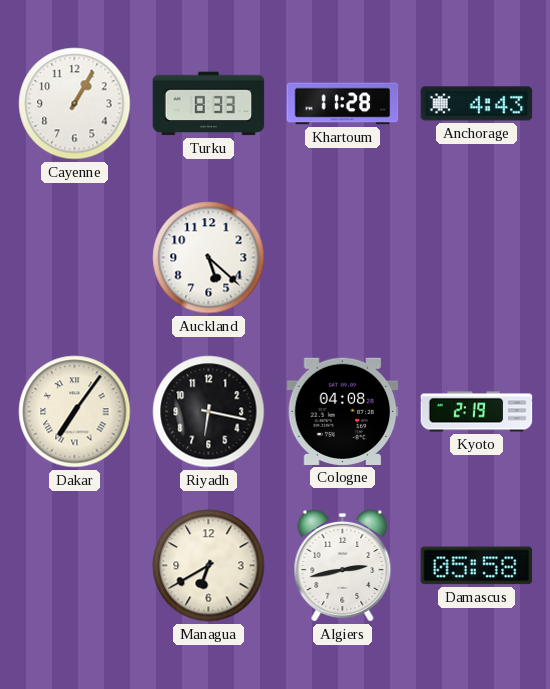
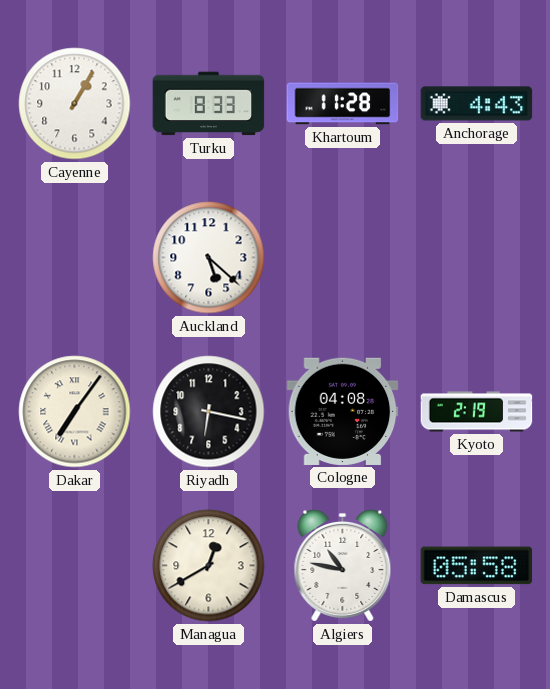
Managua: 6:40 -> 12:40 (209, 566)
Algiers: 2:43 -> 10:47 (343, 565)
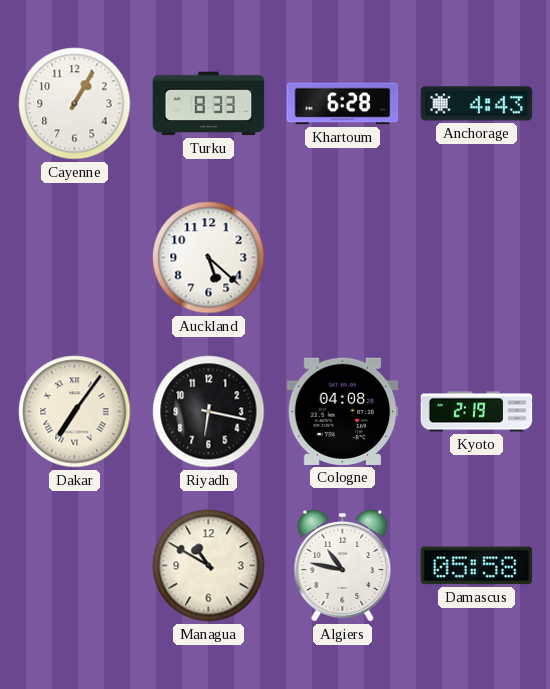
Khartoum: 11:28 -> 6:28 (343, 104)
Managua: 12:40 -> 10:50 (209, 566)
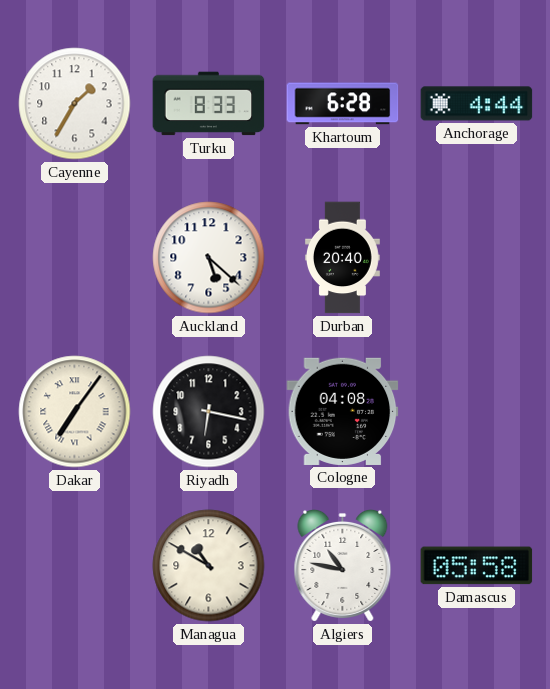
Cayenne: 1:05 -> 1:35 (75, 104)
Anchorage: 4:43 -> 4:44 (477, 104)
Durban: none -> 20:40 (342, 258)
Kyoto: 2:19 -> none (477, 412)
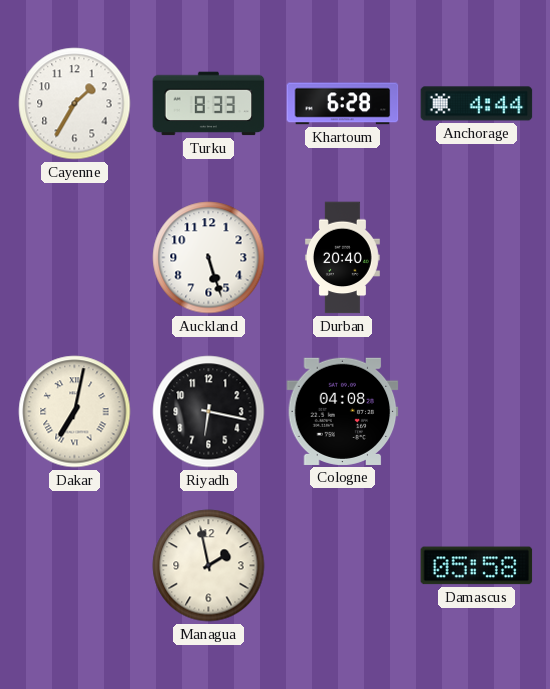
Auckland: 5:22 -> 5:27 (209, 258)
Dakar: 7:06 -> 7:02 (75, 412)
Managua: 10:50 -> 1:58 (209, 566)
Algiers: 10:47 -> none (343, 565)
